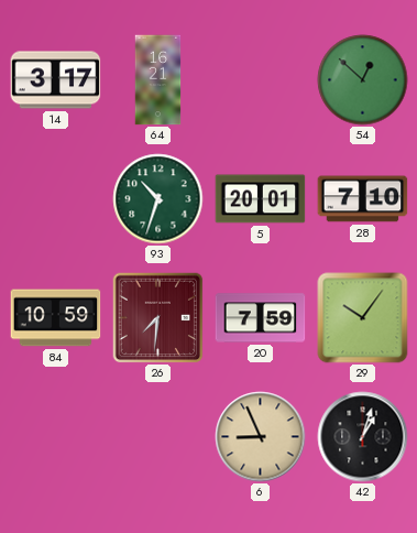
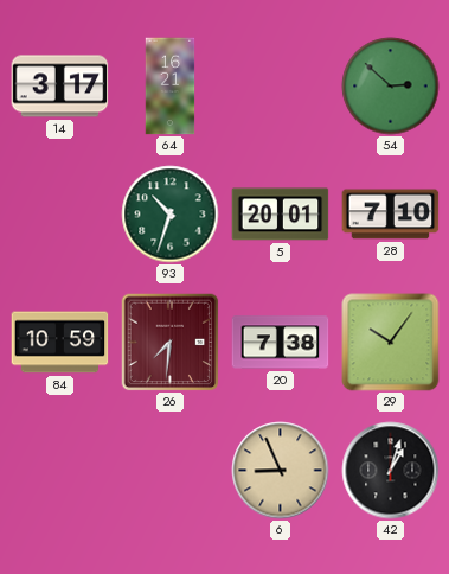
54: 12:52 -> 2:52 (391, 87)
20: 7:59 -> 7:38 (281, 343)
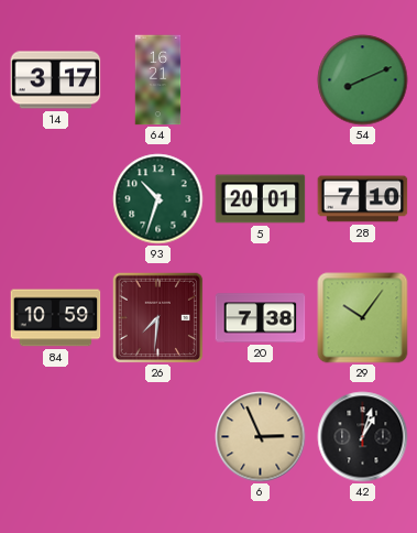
54: 2:52 -> 8:11 (363, 80)
6: 8:56 -> 2:56 (261, 437)
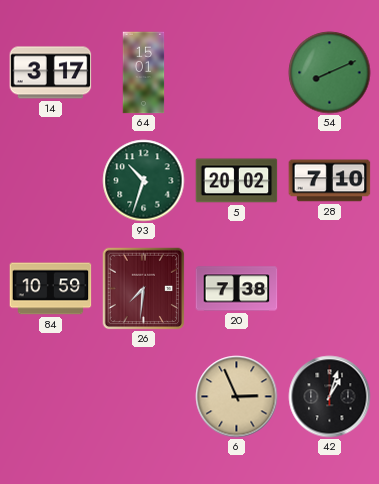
64: 16:21 -> 15:01 (144, 73)
5: 20:01 -> 20:02 (237, 181)
29: 10:06 -> none (363, 318)
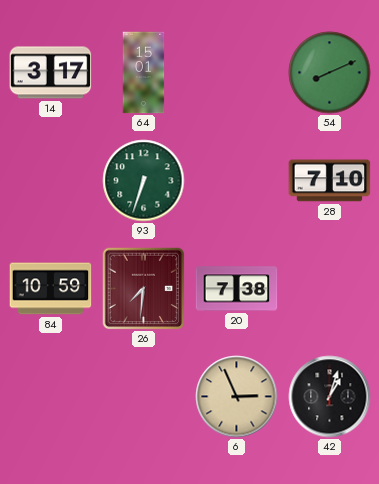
93: 10:33 -> 6:33 (144, 181)
5: 20:02 -> none (237, 181)
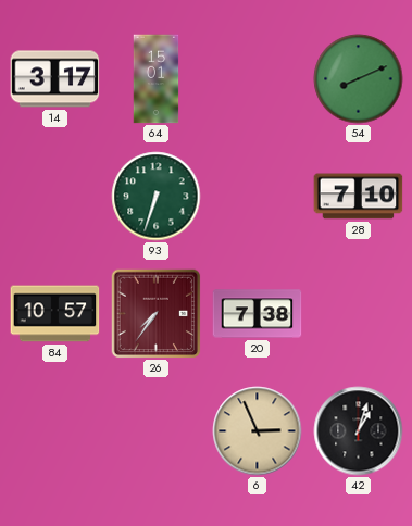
84: 10:59 -> 10:57 (55, 314)
26: 7:31 -> 7:36 (155, 313)
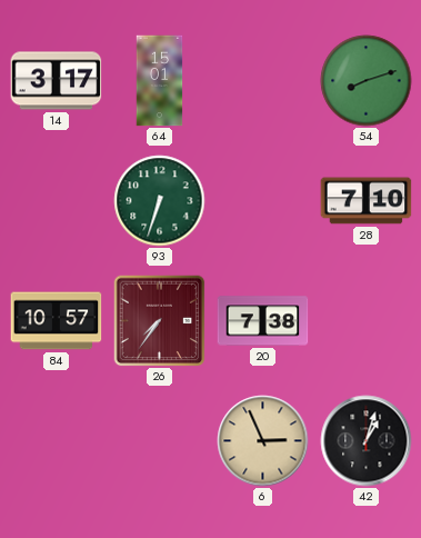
54: 8:11 -> 8:12 (367, 81)
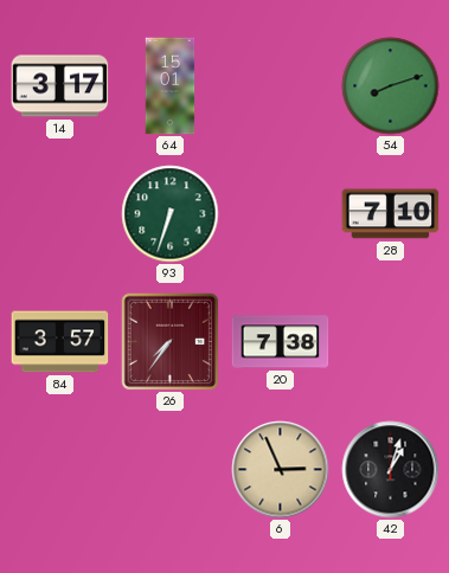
84: 10:57 -> 3:57 (60, 342)
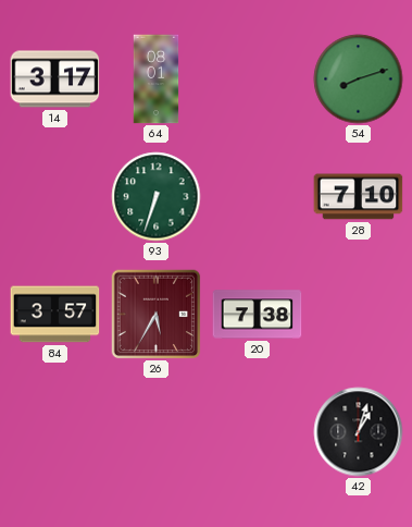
64: 15:01 -> 08:01 (157, 79)
26: 7:36 -> 5:35 (155, 314)
6: 2:56 -> none (281, 470)
